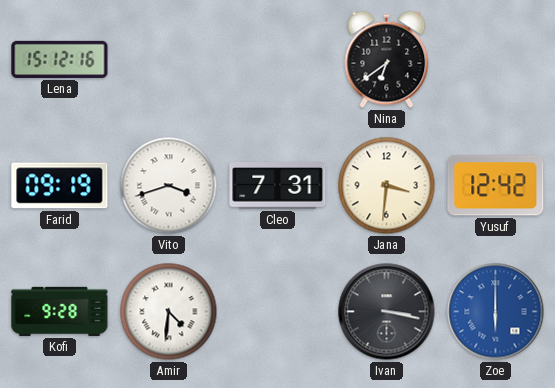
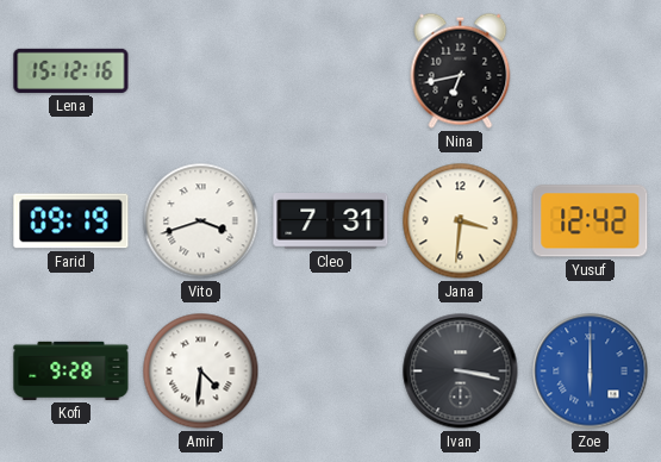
Nina: 6:39 -> 6:43 (461, 70)
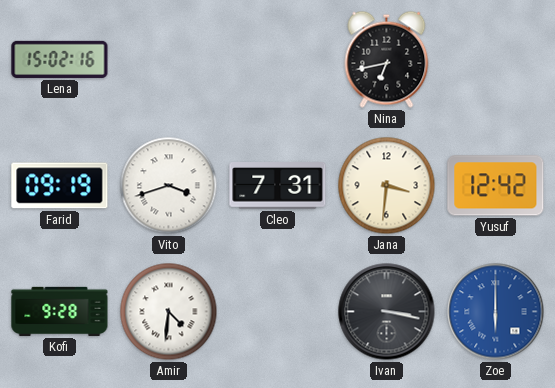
Lena: 15:12 -> 15:02 (60, 59)
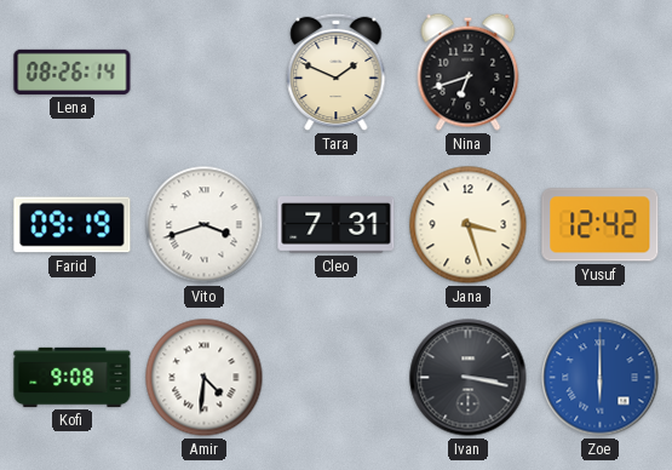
Lena: 15:02 -> 08:26 (73, 71)
Tara: none -> 1:49 (337, 73)
Nina: 6:43 -> 6:42 (469, 71)
Jana: 3:31 -> 3:27 (469, 225)
Kofi: 9:28 -> 9:08 (73, 377)
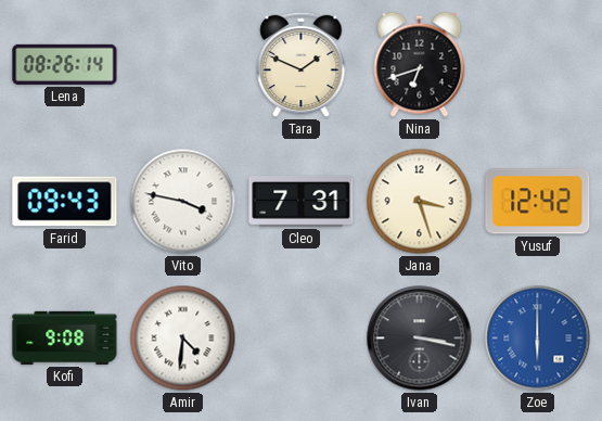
Farid: 09:19 -> 09:43 (65, 202)
Vito: 3:42 -> 3:47 (183, 202)
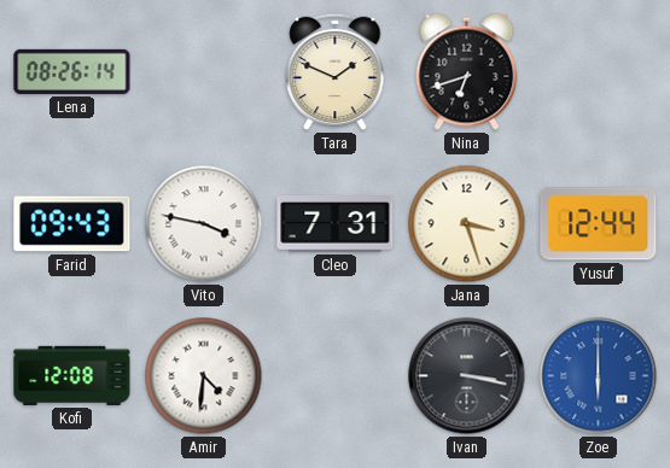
Yusuf: 12:42 -> 12:44 (599, 224)
Kofi: 9:08 -> 12:08 (72, 375)
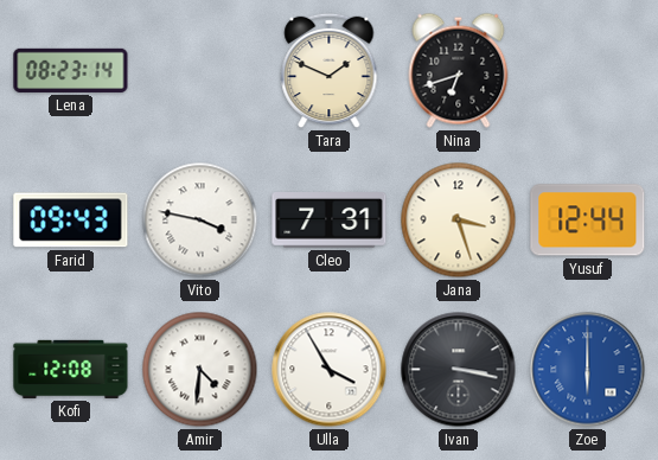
Lena: 08:26 -> 08:23 (71, 70)
Ulla: none -> 3:55 (330, 370)
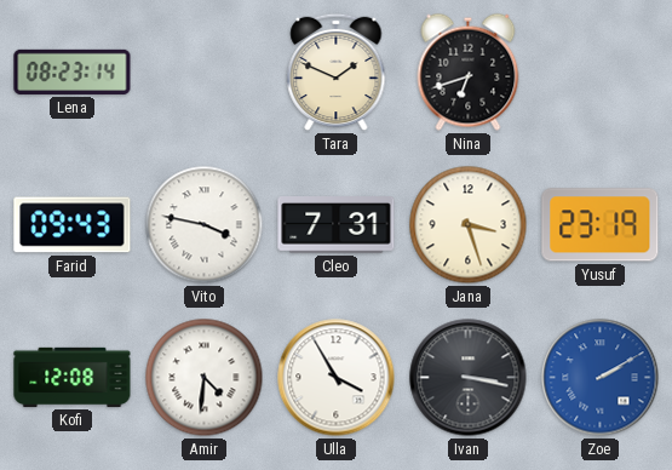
Yusuf: 12:44 -> 23:19 (601, 225)
Zoe: 6:00 -> 2:10 (601, 378)
